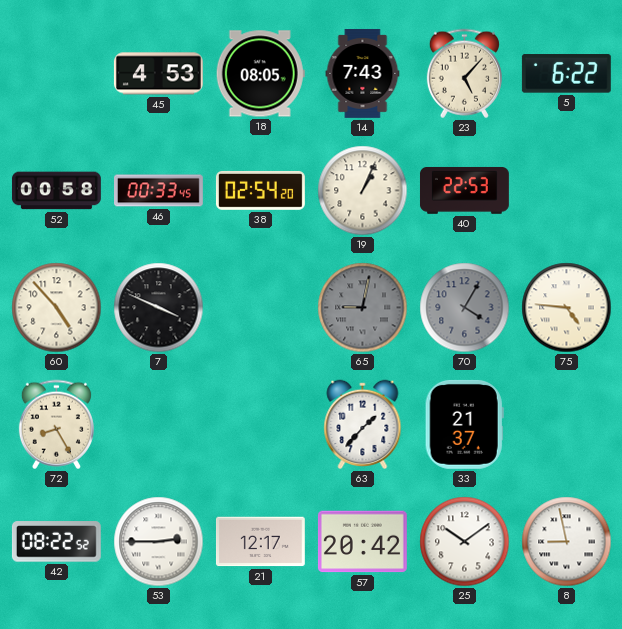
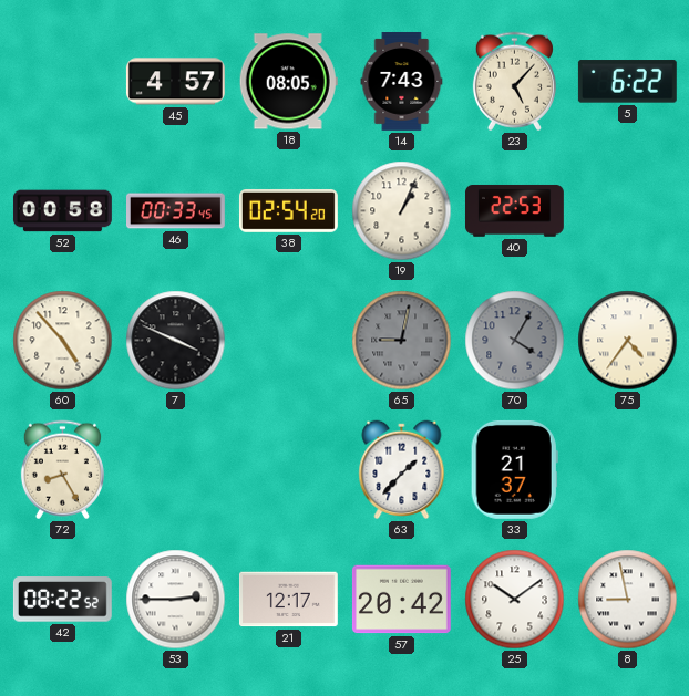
45: 4:53 -> 4:57 (175, 82)
75: 4:46 -> 4:36 (628, 341)
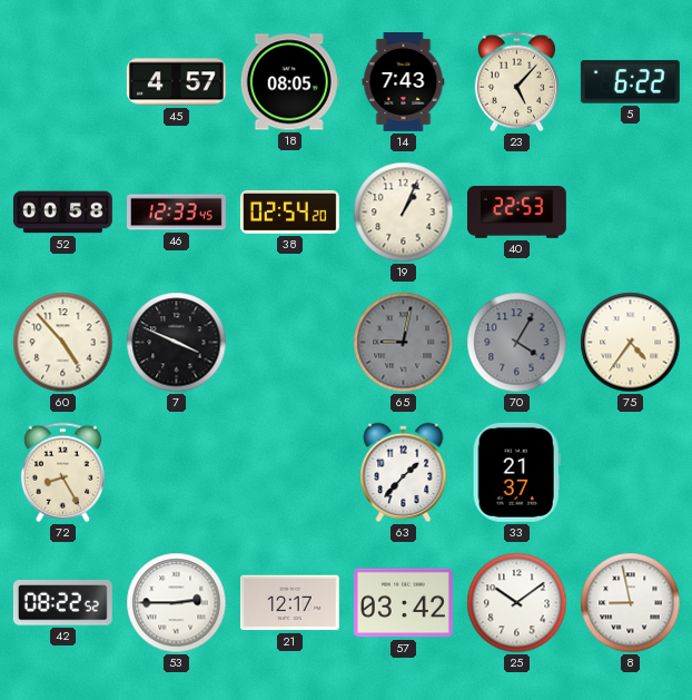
46: 00:33 -> 12:33 (177, 213)
57: 20:42 -> 03:42 (403, 603)
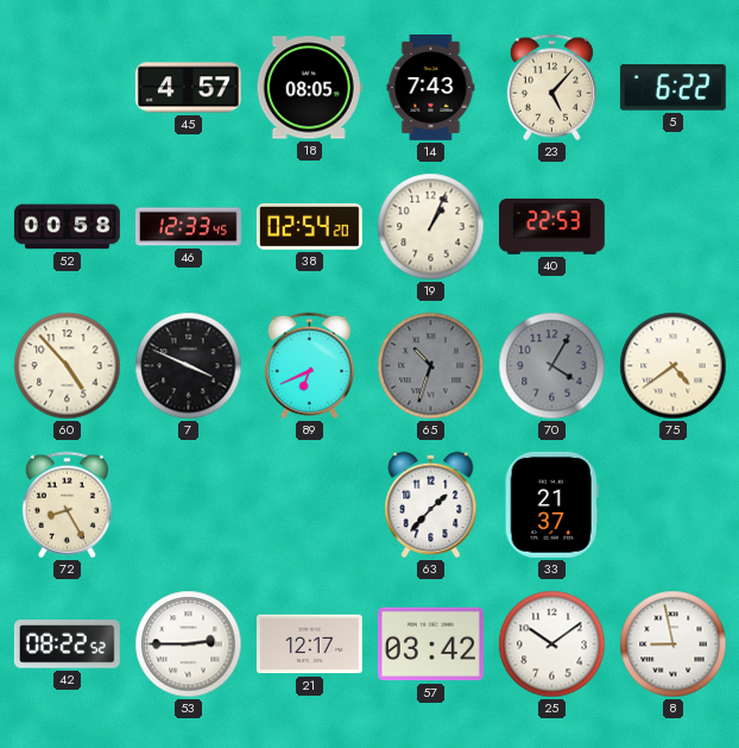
89: none -> 6:41 (309, 366)
65: 9:02 -> 10:33 (431, 366)
75: 4:36 -> 4:39 (674, 366)
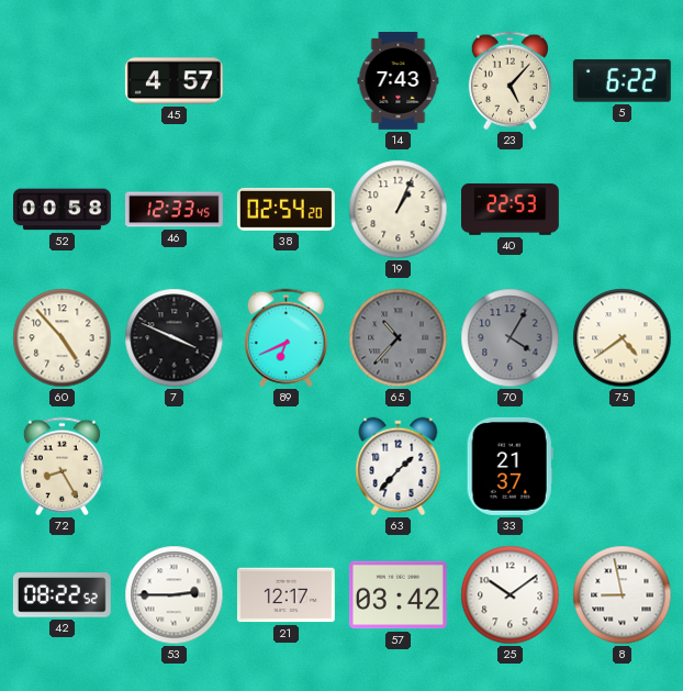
18: 08:05 -> none (309, 88)
65: 10:33 -> 10:37 (399, 338)
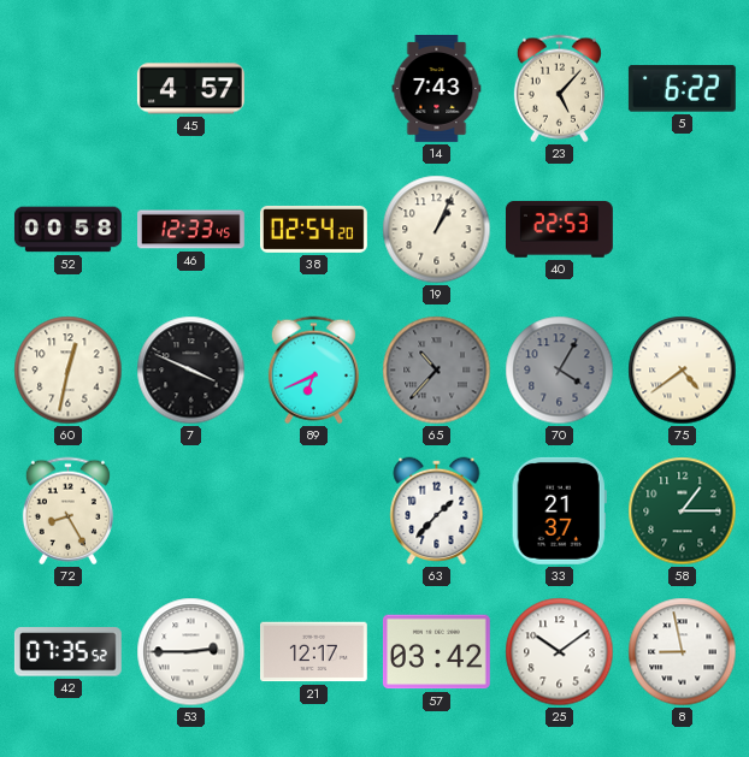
60: 4:53 -> 12:32 (69, 371)
58: none -> 1:15 (683, 511)
42: 08:22 -> 07:35 (67, 652)
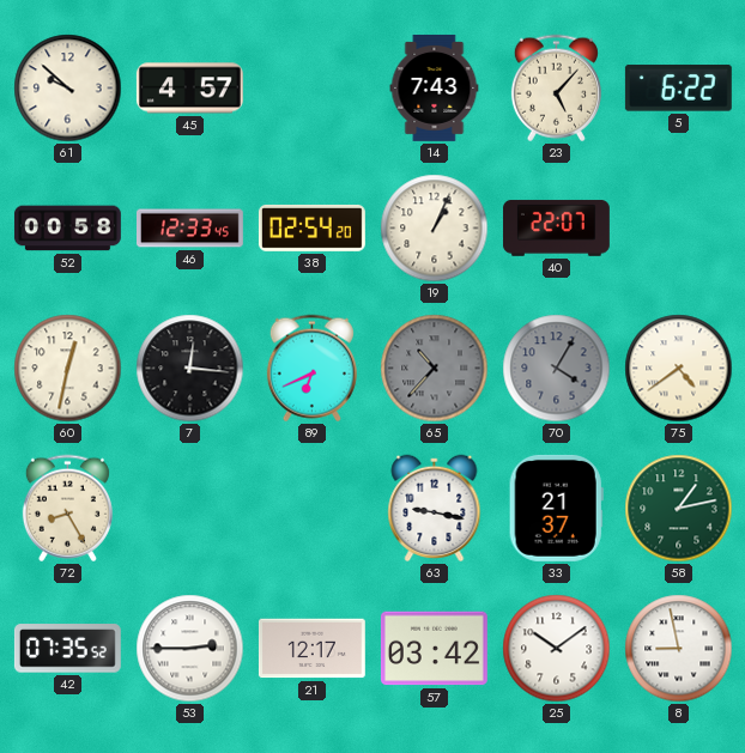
61: none -> 9:52 (68, 89)
40: 22:53 -> 22:07 (556, 229)
7: 3:49 -> 12:16 (190, 369)
63: 1:37 -> 9:17 (435, 509)
58: 1:15 -> 1:13 (679, 509)
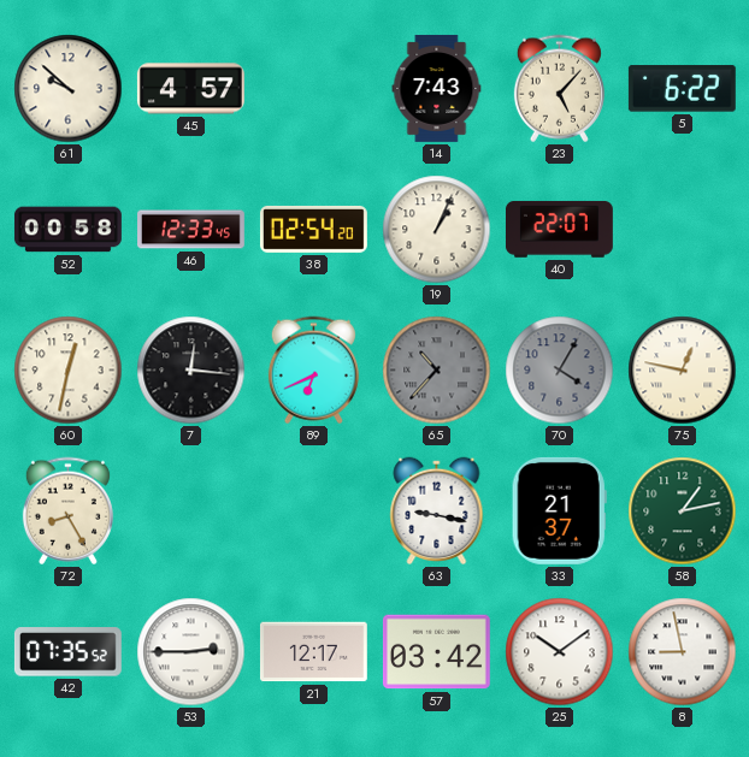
75: 4:39 -> 12:47 (683, 371)
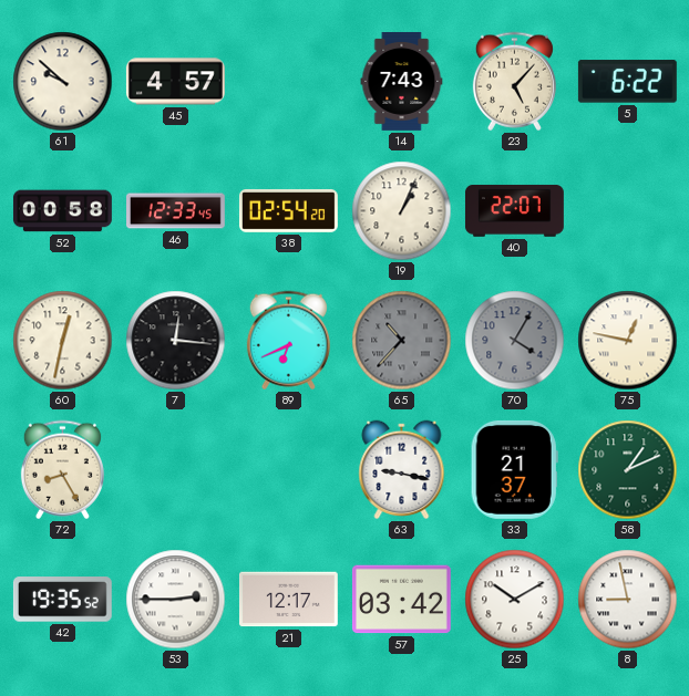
58: 1:13 -> 1:11 (628, 470)
42: 07:35 -> 19:35 (62, 600)
25: 10:09 -> 10:10 (515, 600)
